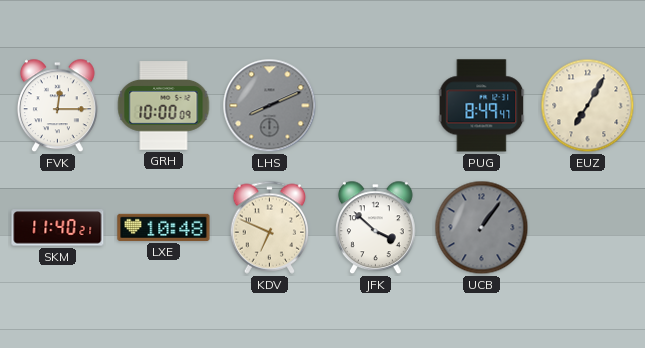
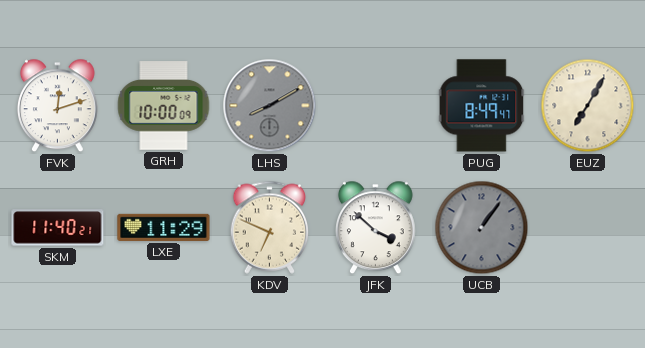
FVK: 12:15 -> 12:12 (57, 106)
LHS: 8:11 -> 8:10 (270, 106)
LXE: 10:48 -> 11:29 (164, 227)
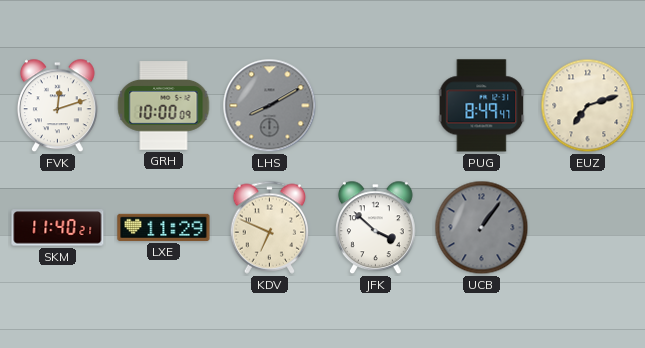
EUZ: 7:05 -> 7:12 (588, 106)
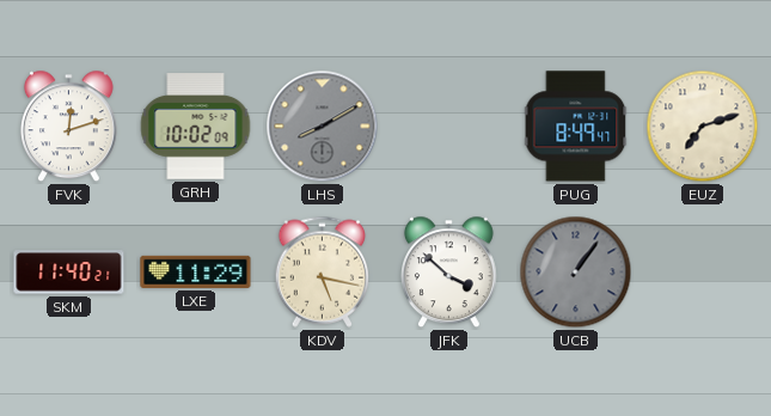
GRH: 10:00 -> 10:02 (196, 127)
KDV: 6:49 -> 5:17 (323, 271)
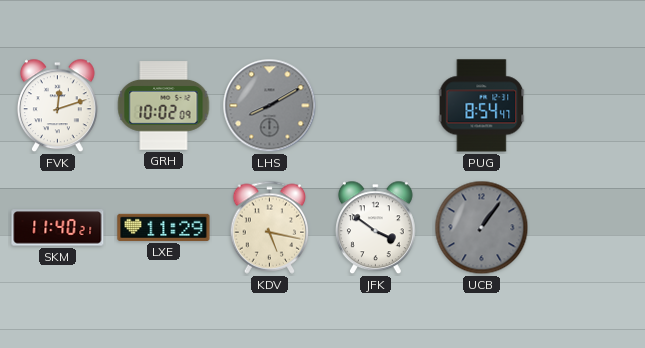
PUG: 8:49 -> 8:54 (482, 106)
EUZ: 7:12 -> none (703, 127)
JFK: 3:52 -> 3:51 (375, 228)
